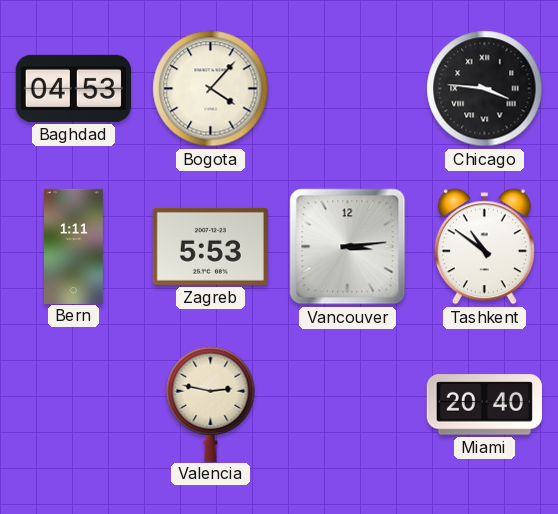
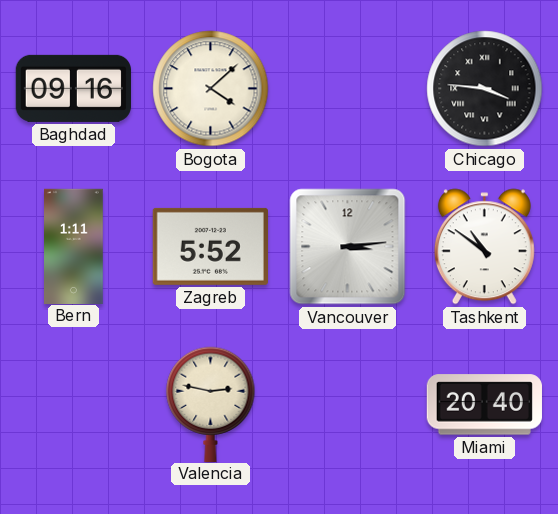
Baghdad: 04:53 -> 09:16 (73, 88)
Bogota: 4:07 -> 4:08 (211, 89)
Zagreb: 5:53 -> 5:52 (210, 246)
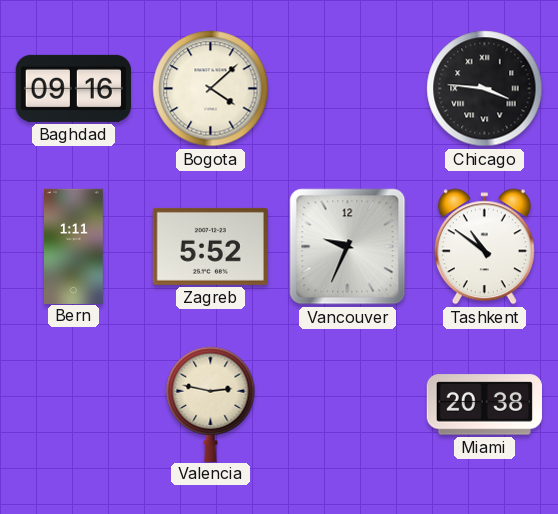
Vancouver: 3:14 -> 9:34 (348, 247)
Miami: 20:40 -> 20:38 (484, 405)
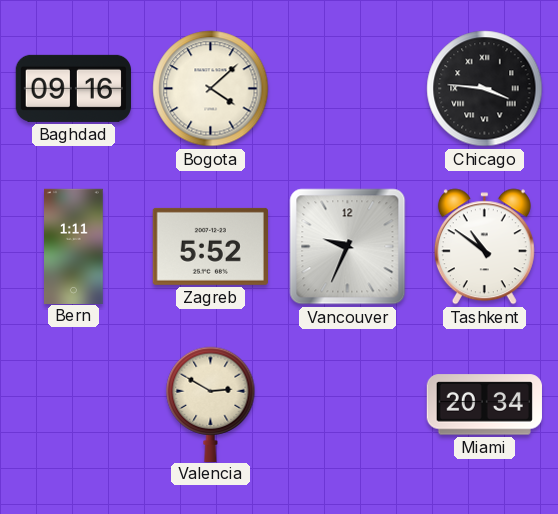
Valencia: 2:47 -> 2:50 (211, 404)
Miami: 20:38 -> 20:34 (484, 405)
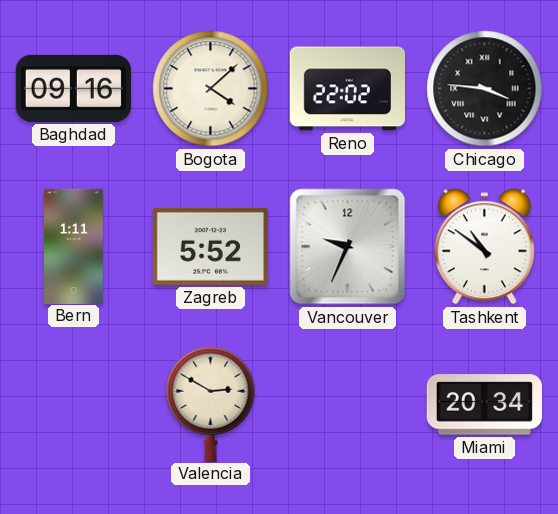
Reno: none -> 22:02 (347, 89)
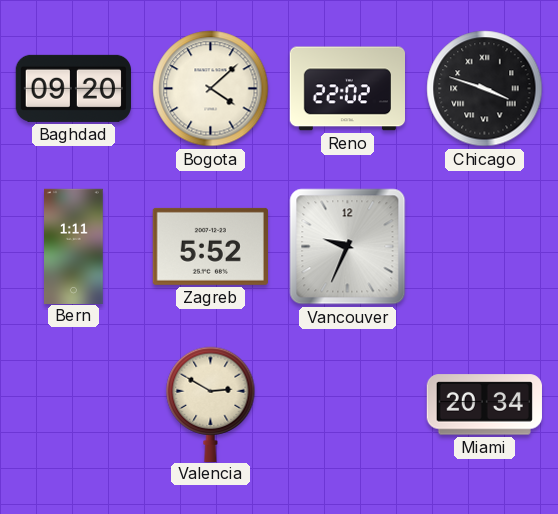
Baghdad: 09:16 -> 09:20 (73, 88)
Chicago: 3:46 -> 3:48 (485, 89)
Tashkent: 10:51 -> none (484, 247)
